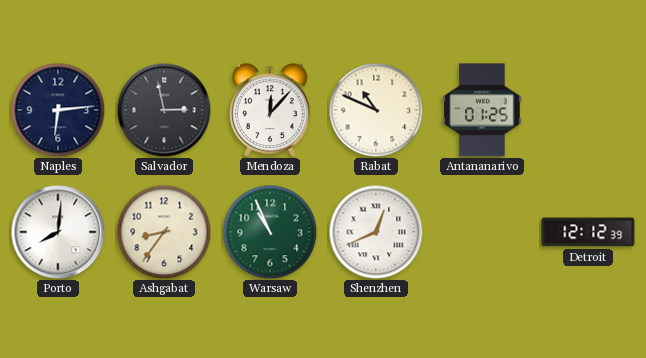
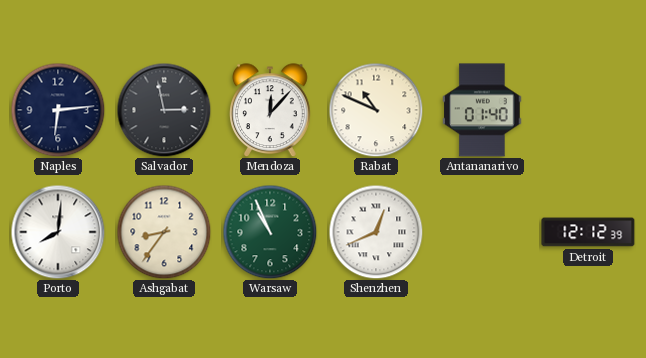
Antananarivo: 01:25 -> 01:40 (482, 110)
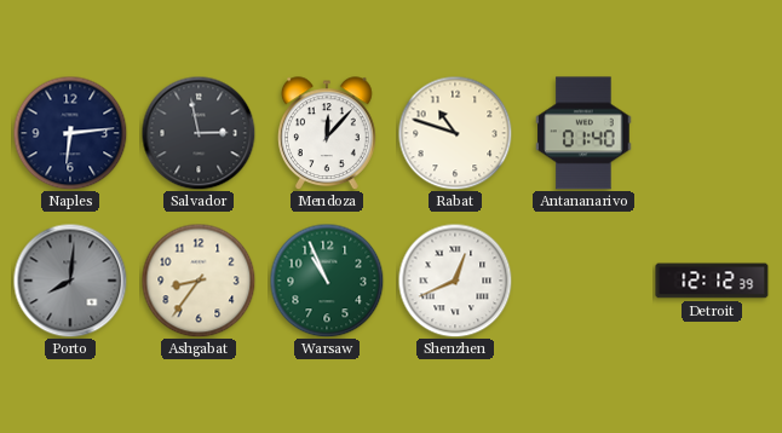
Rabat: 10:49 -> 10:48 (455, 133)
Porto dial: white -> grey (70, 281)
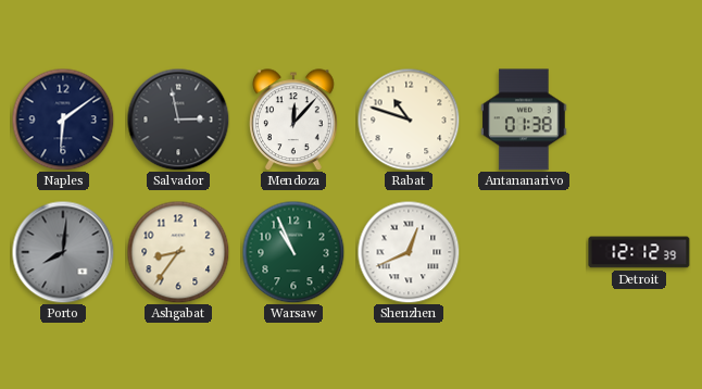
Naples: 6:14 -> 6:09 (63, 120)
Antananarivo: 01:40 -> 01:38 (524, 120)
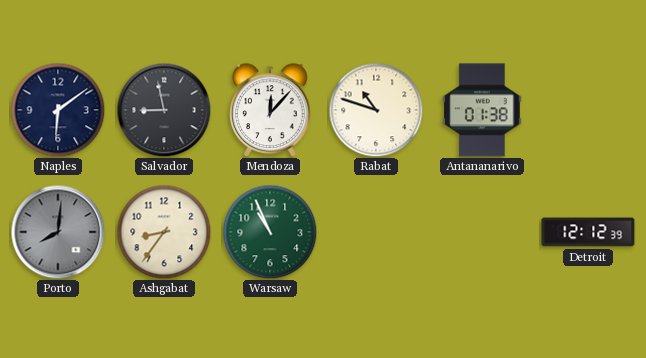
Salvador: 2:58 -> 8:58 (164, 110)
Shenzhen: 12:41 -> none (409, 252)
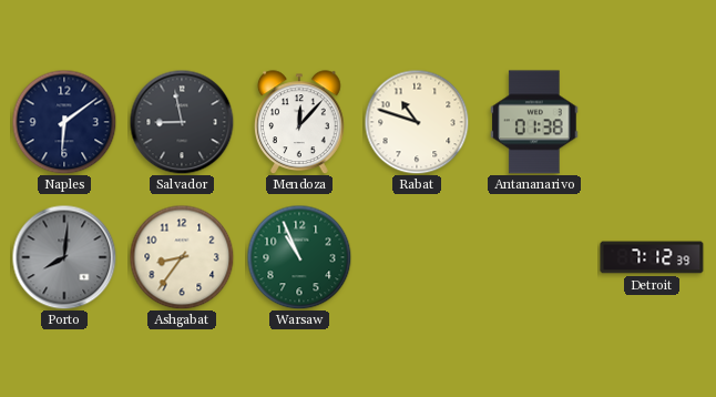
Detroit: 12:12 -> 7:12 (652, 257)
